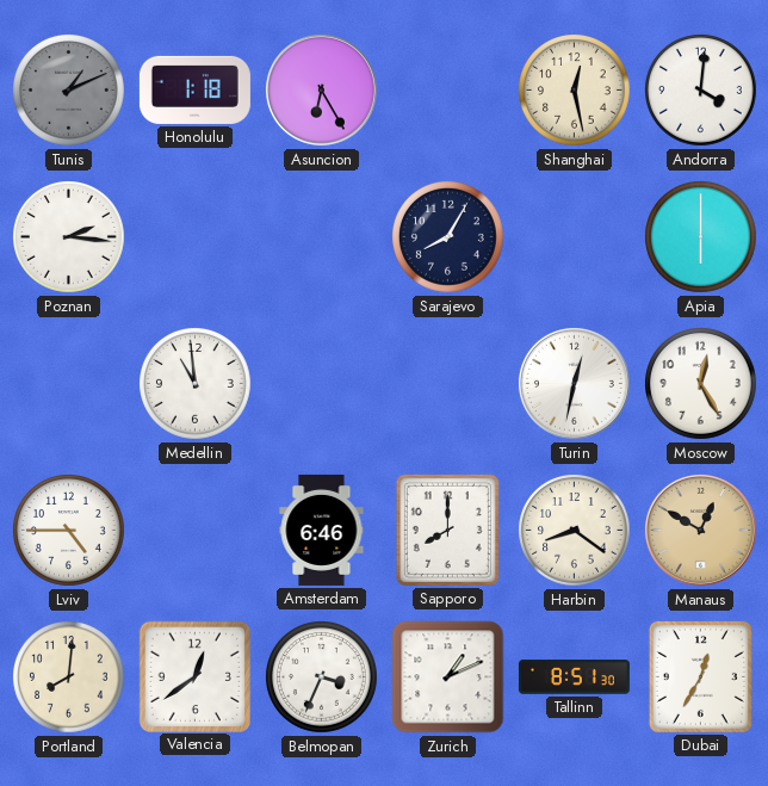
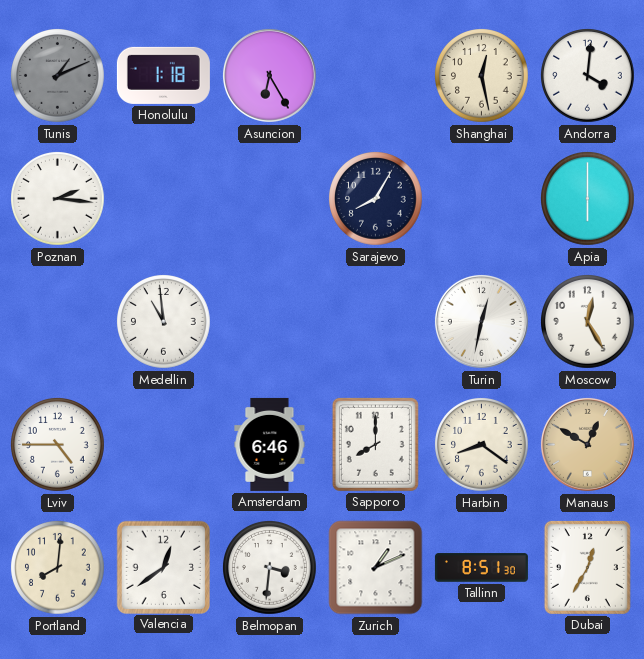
Belmopan: 3:34 -> 3:31 (270, 568)
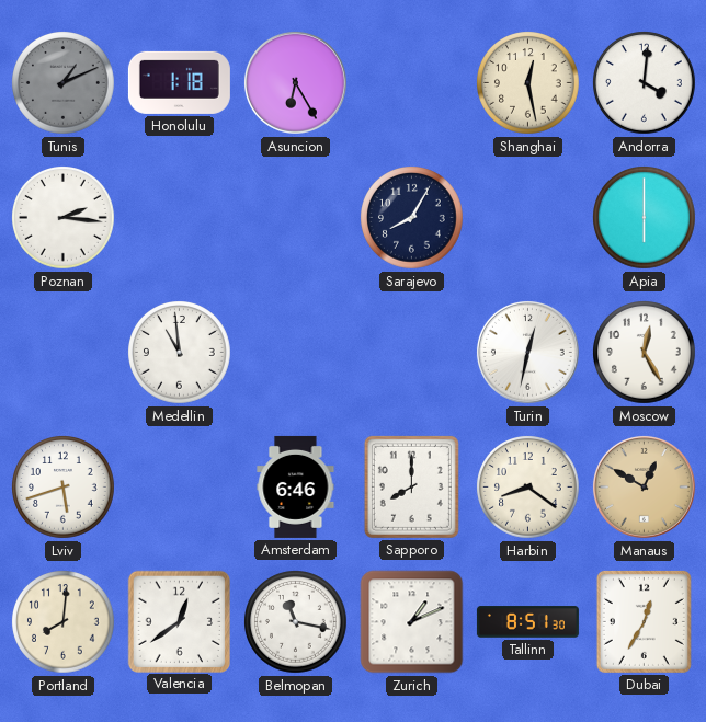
Lviv: 4:45 -> 5:42 (64, 488)
Belmopan: 3:31 -> 11:17 (296, 622)
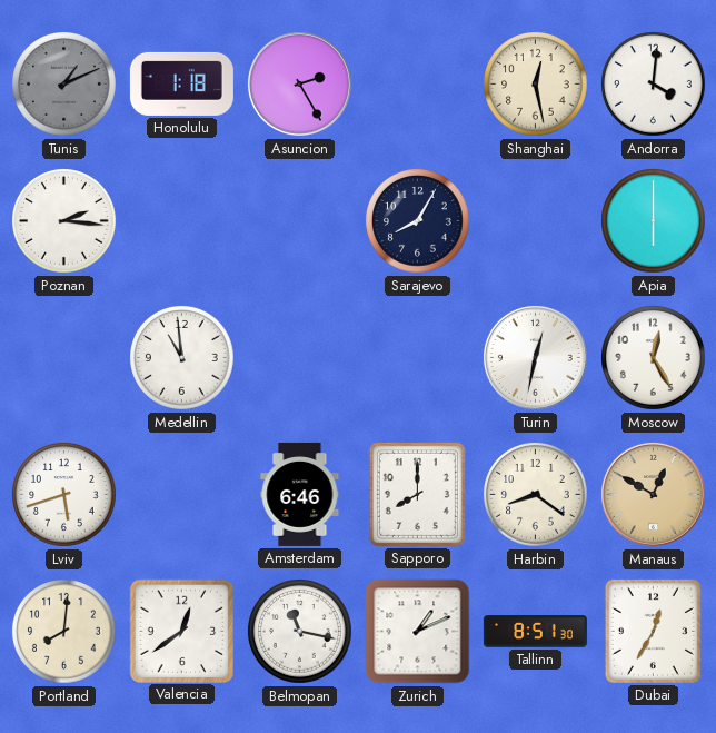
Asuncion: 6:25 -> 2:25 (299, 83)
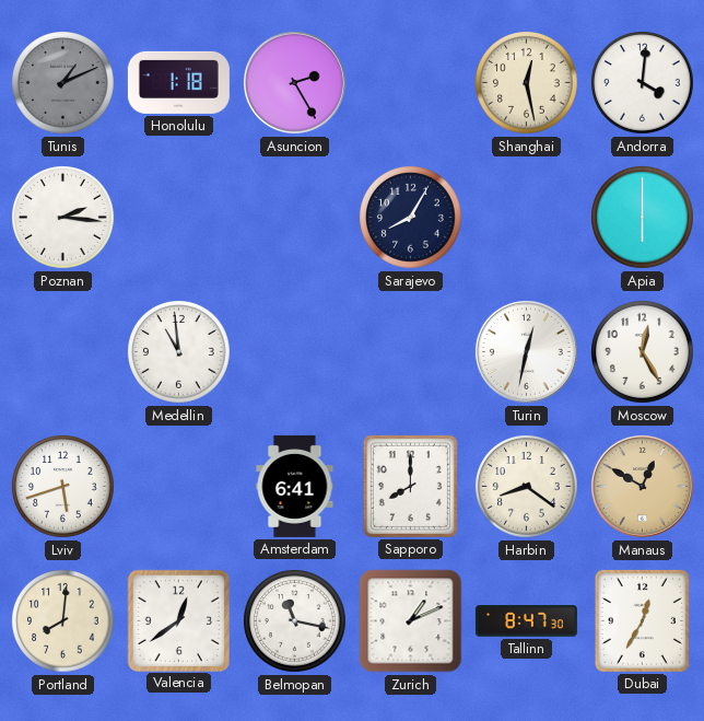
Amsterdam: 6:46 -> 6:41 (295, 486)
Tallinn: 8:51 -> 8:47 (526, 621)
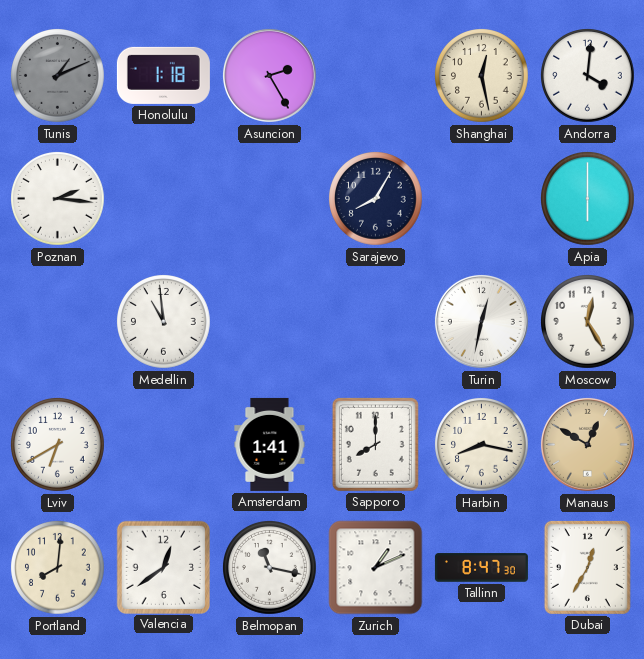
Lviv: 5:42 -> 6:40 (58, 445)
Amsterdam: 6:41 -> 1:41 (270, 444)
Harbin: 8:21 -> 8:17 (482, 445)
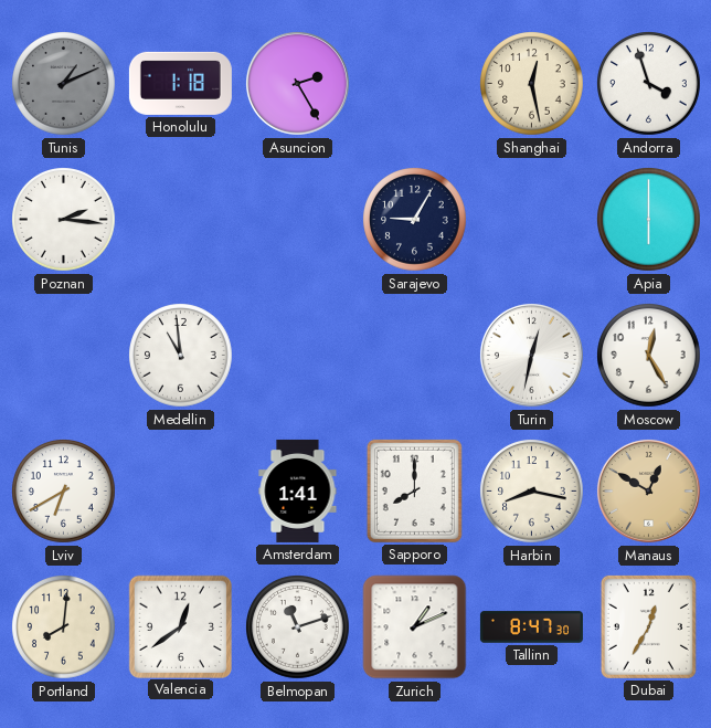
Andorra: 4:01 -> 3:57 (649, 84)
Sarajevo: 8:05 -> 9:05 (415, 220)
Belmopan: 11:17 -> 11:12 (298, 627)
